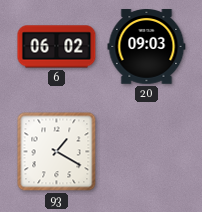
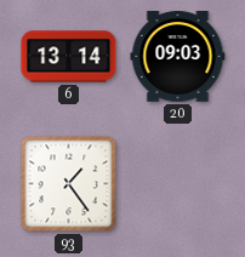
6: 06:02 -> 13:14 (69, 57)
93: 1:20 -> 1:24 (69, 184)
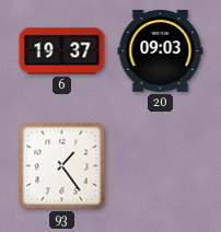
6: 13:14 -> 19:37 (62, 51)
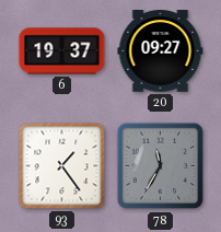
20: 09:03 -> 09:27 (161, 51)
78: none -> 11:35 (161, 166)
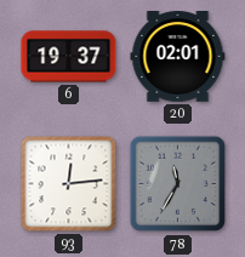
20: 09:27 -> 02:01 (178, 57)
93: 1:24 -> 12:14 (69, 184)
